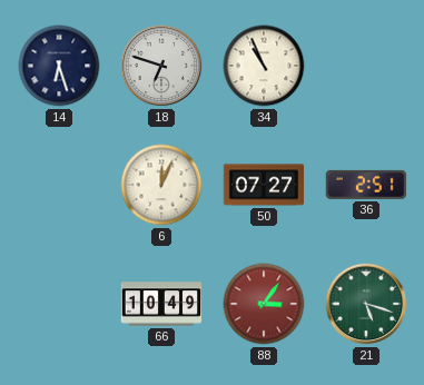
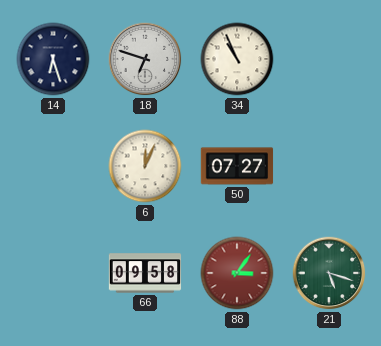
36: 2:51 -> none (365, 185)
66: 10:49 -> 09:58 (145, 273)
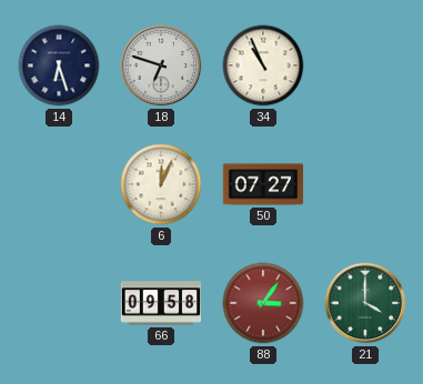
21: 5:18 -> 4:00 (365, 303)
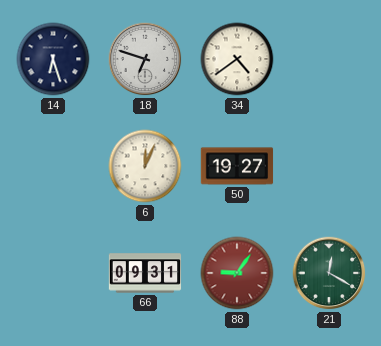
34: 10:56 -> 4:39 (237, 59)
50: 07:27 -> 19:27 (237, 166)
66: 09:58 -> 09:31 (145, 273)
88: 3:06 -> 9:06 (237, 273)
21: 4:00 -> 12:20 (329, 273)
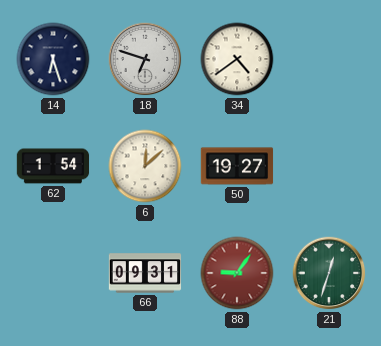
62: none -> 1:54 (53, 166)
6: 12:04 -> 12:08 (145, 166)
21: 12:20 -> 12:33 (329, 273)
